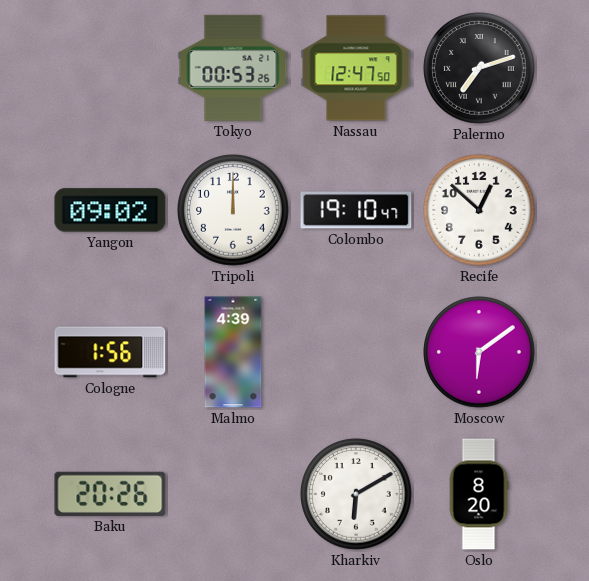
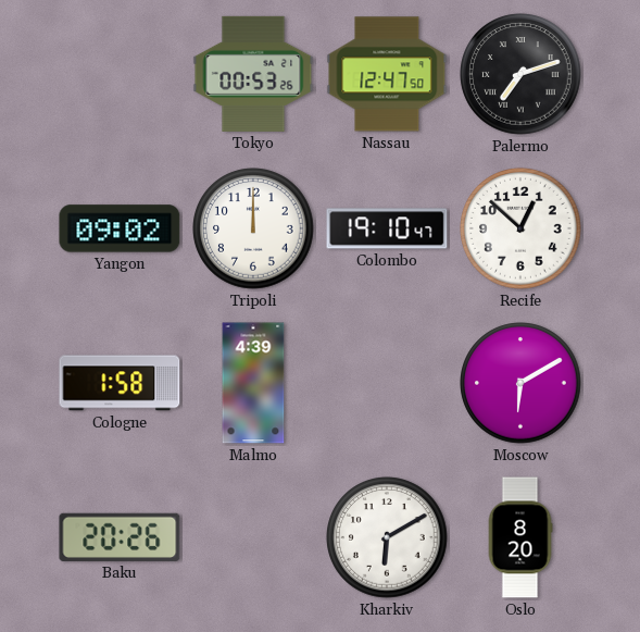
Cologne: 1:56 -> 1:58 (120, 383)
Moscow: 6:09 -> 6:10 (520, 383)
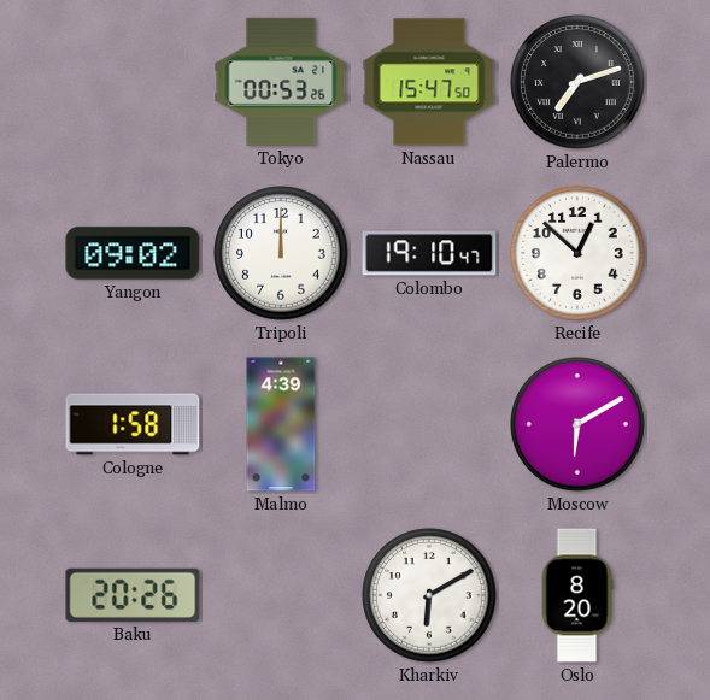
Nassau: 12:47 -> 15:47 (429, 82)
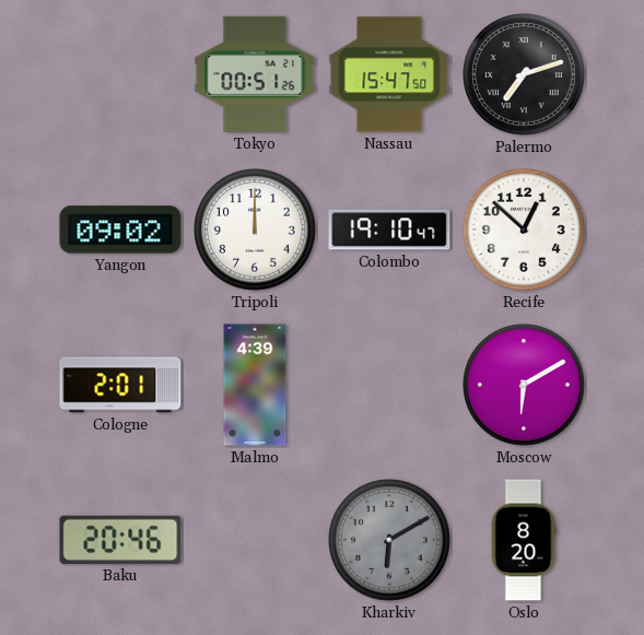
Tokyo: 00:53 -> 00:51 (255, 74)
Cologne: 1:58 -> 2:01 (120, 385)
Baku: 20:26 -> 20:46 (120, 540)
Kharkiv dial: white -> grey (389, 540)
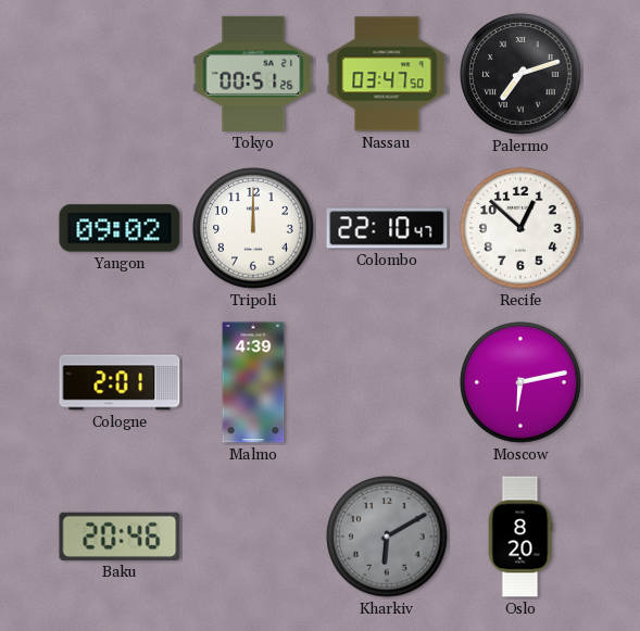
Nassau: 15:47 -> 03:47 (387, 74)
Colombo: 19:10 -> 22:10 (387, 228)
Moscow: 6:10 -> 6:13 (520, 382)
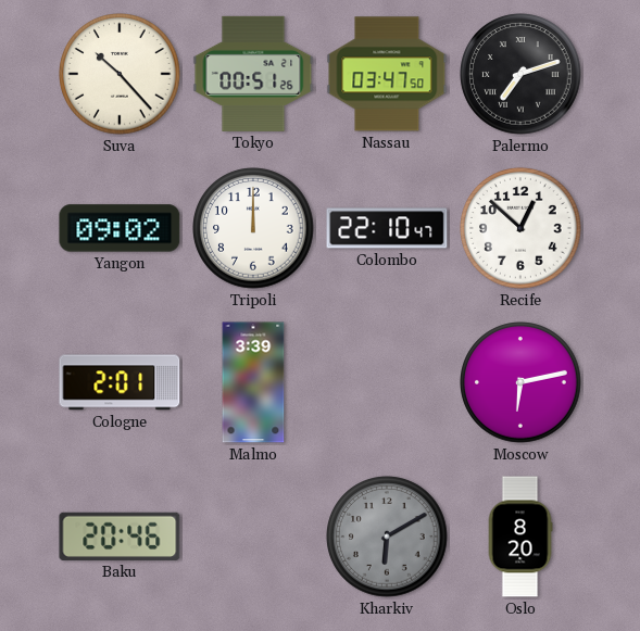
Suva: none -> 10:23 (120, 74)
Malmo: 4:39 -> 3:39 (253, 382)
